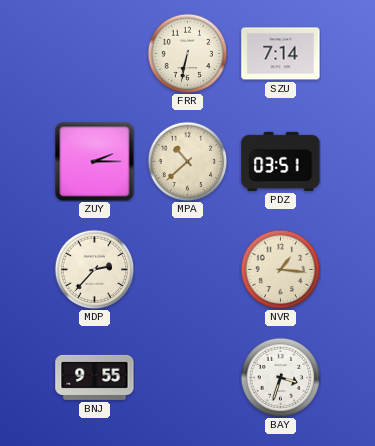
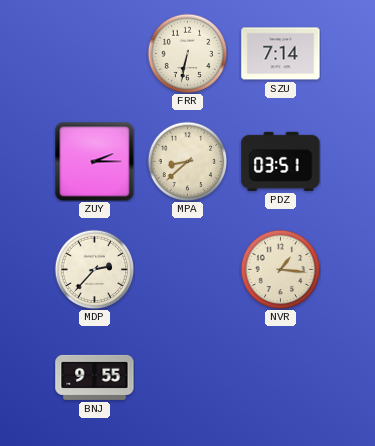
MPA: 10:38 -> 8:38 (187, 161)
BAY: 3:33 -> none (280, 377)
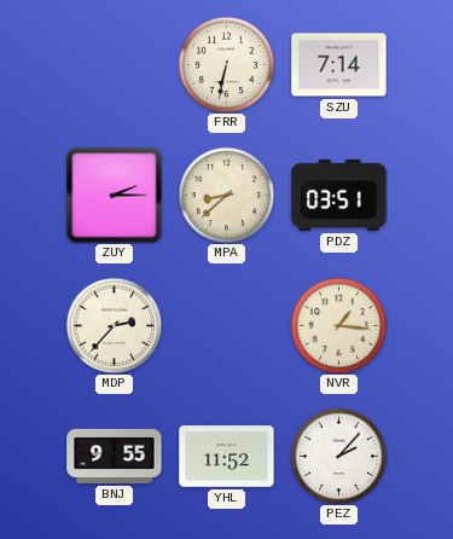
YHL: none -> 11:52 (227, 457)
PEZ: none -> 2:07 (338, 456)
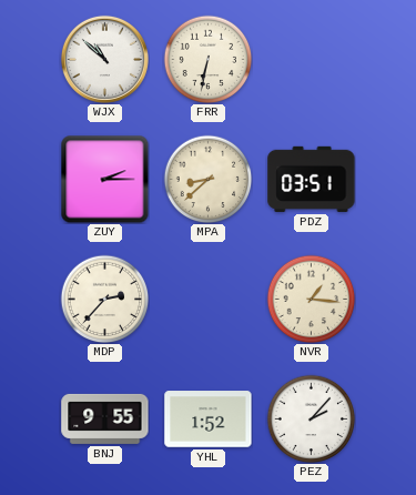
WJX: none -> 10:52 (104, 59)
SZU: 7:14 -> none (339, 65)
YHL: 11:52 -> 1:52 (209, 420)
